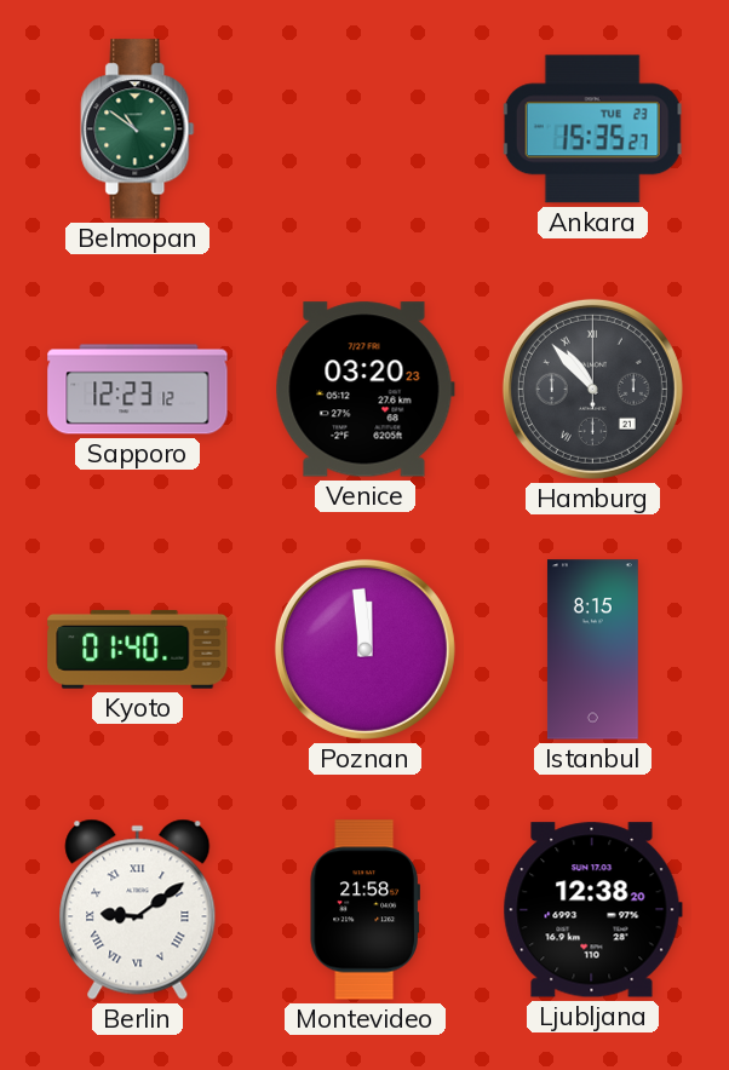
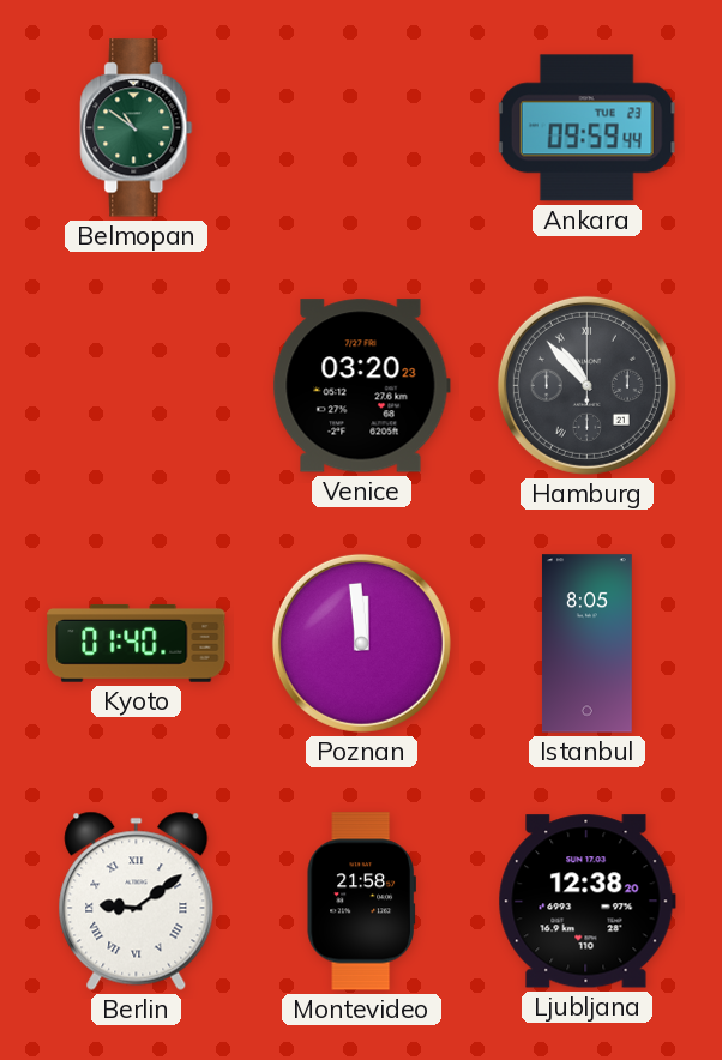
Ankara: 15:35 -> 09:59 (586, 128)
Sapporo: 12:23 -> none (138, 390)
Istanbul: 8:15 -> 8:05 (586, 644)
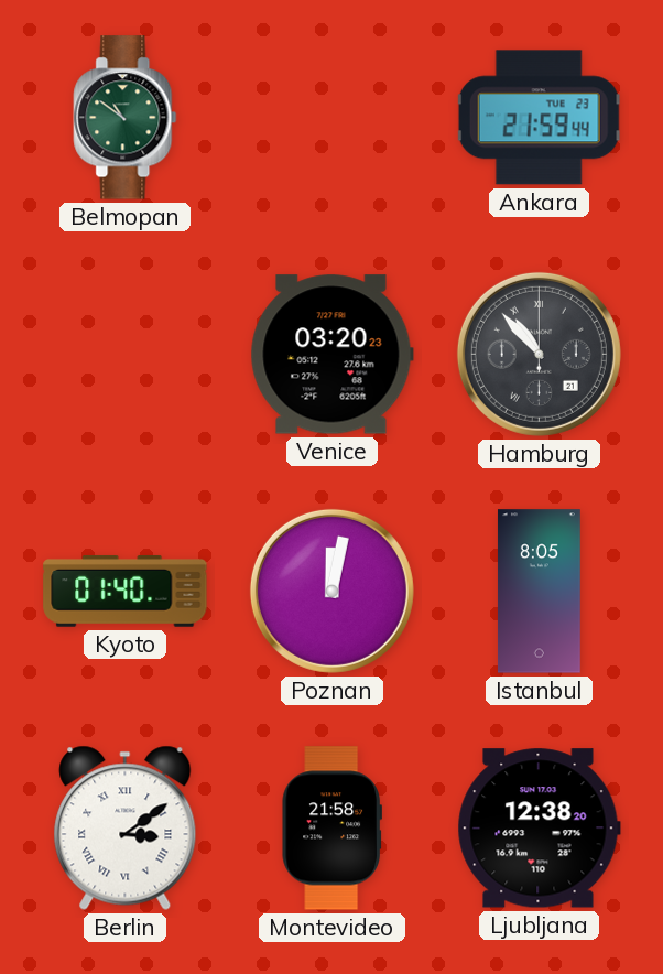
Ankara: 09:59 -> 21:59 (539, 118)
Poznan: 11:59 -> 12:02 (331, 591)
Berlin: 9:09 -> 3:09 (126, 827)
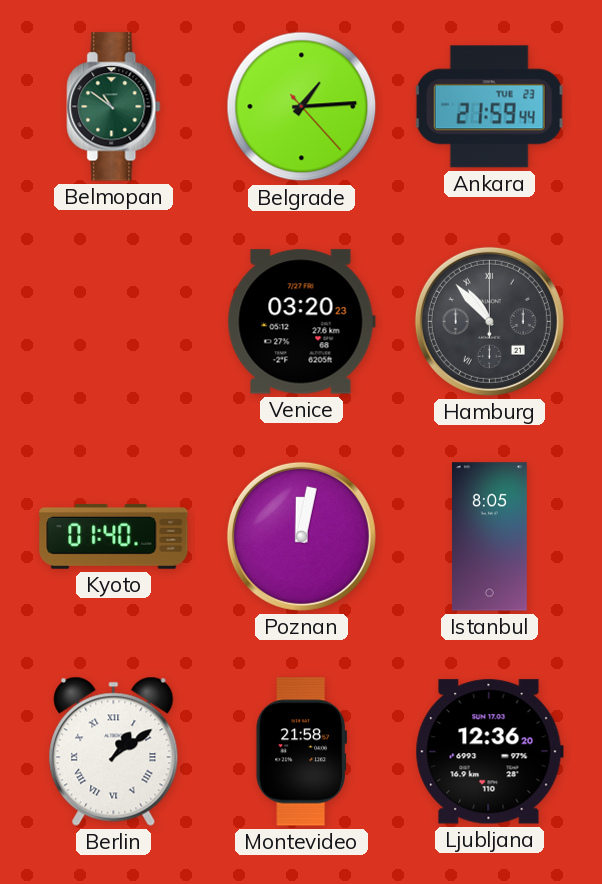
Belgrade: none -> 1:14 (302, 107)
Berlin: 3:09 -> 1:09 (114, 751)
Ljubljana: 12:38 -> 12:36 (489, 752)
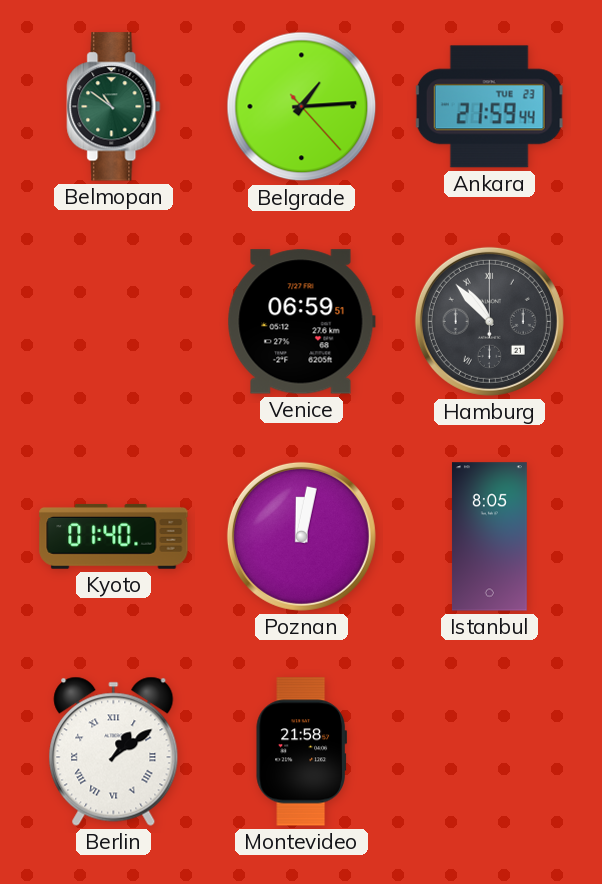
Venice: 03:20 -> 06:59 (301, 322)
Ljubljana: 12:36 -> none (489, 752)
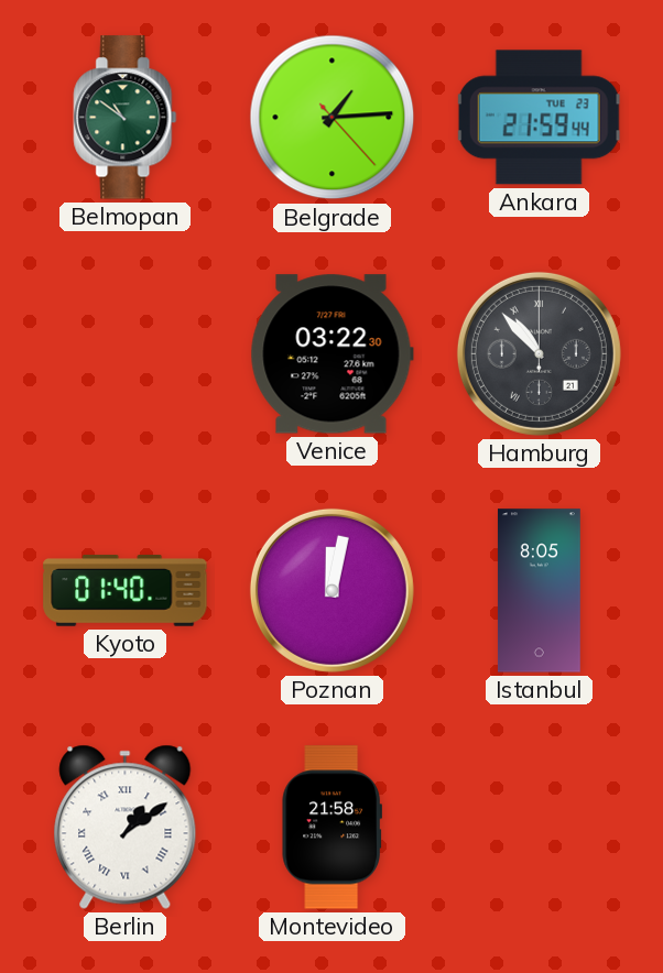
Venice: 06:59 -> 03:22 (331, 354)
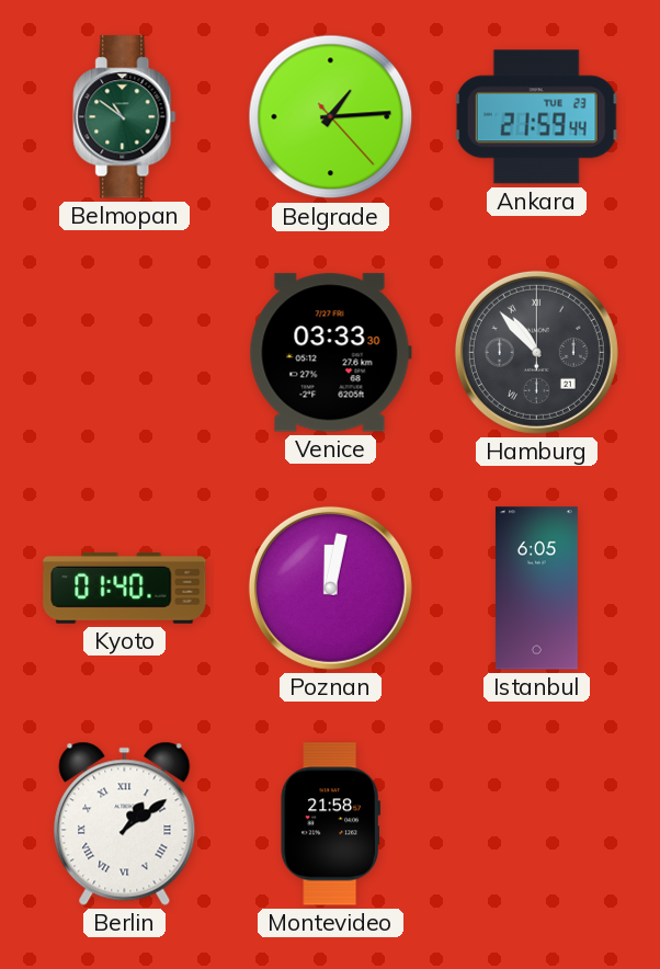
Venice: 03:22 -> 03:33 (330, 353)
Istanbul: 8:05 -> 6:05 (536, 589)
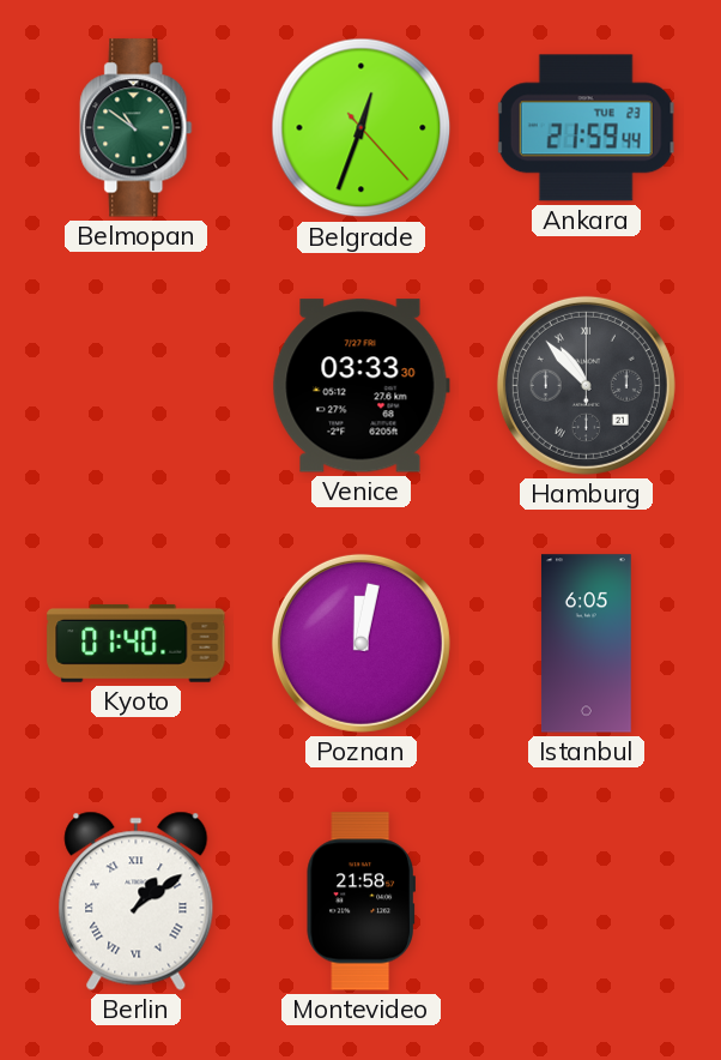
Belgrade: 1:14 -> 12:33 (362, 128)
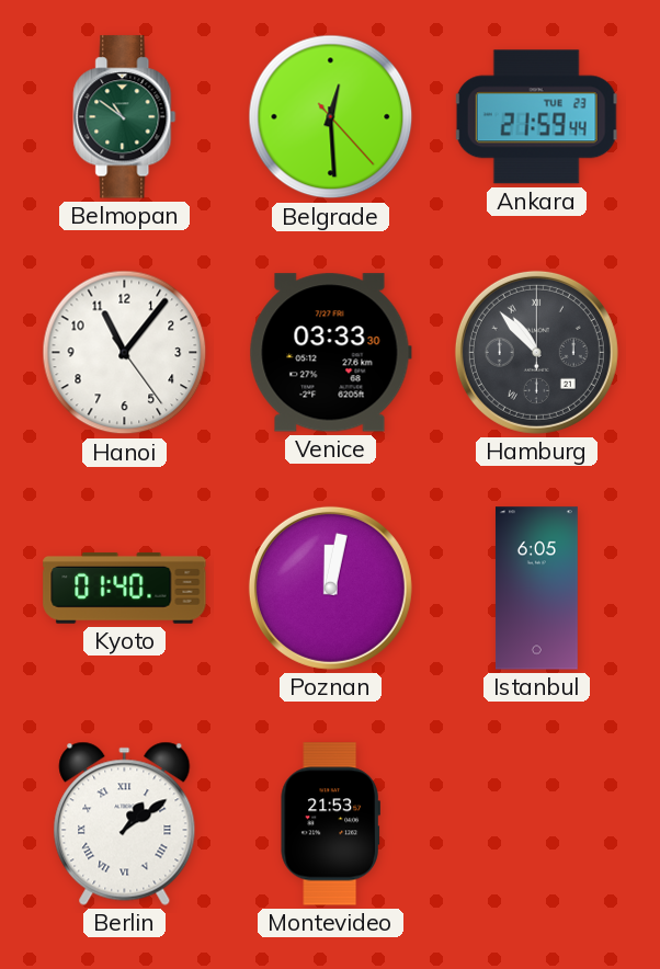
Belgrade: 12:33 -> 12:29 (331, 117)
Hanoi: none -> 11:06 (125, 353)
Montevideo: 21:58 -> 21:53 (330, 824)
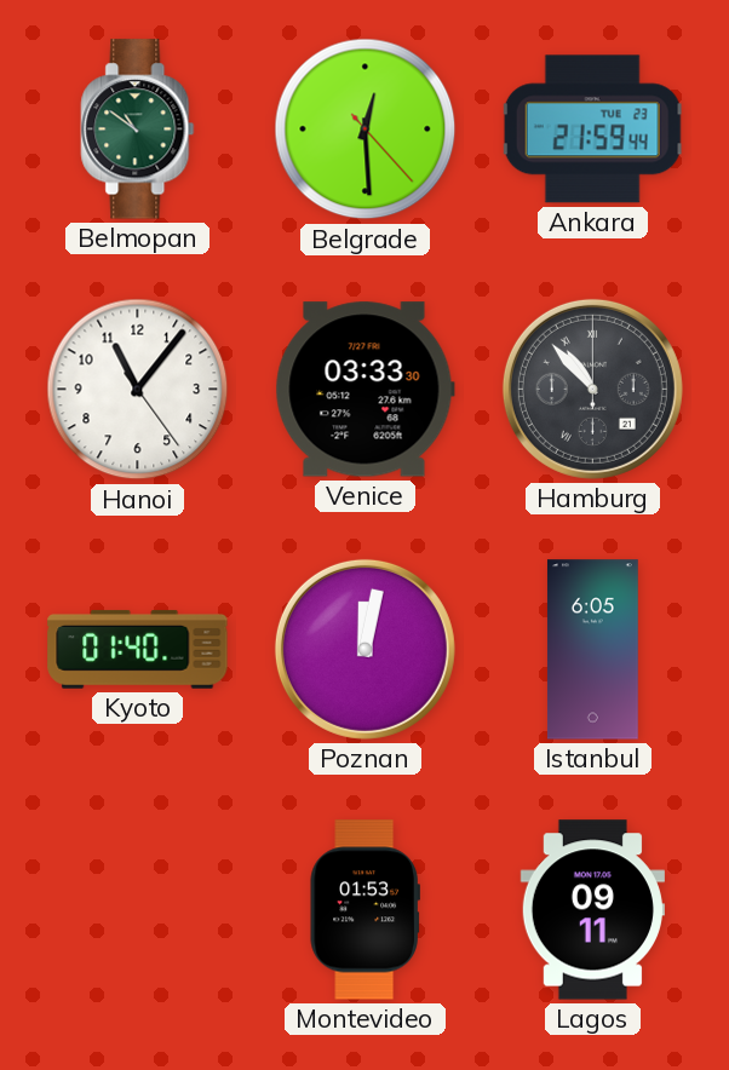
Berlin: 1:09 -> none (125, 823)
Montevideo: 21:53 -> 01:53 (364, 910)
Lagos: none -> 09:11 (592, 910)
